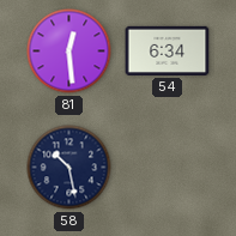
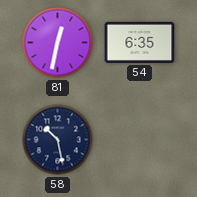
81: 12:29 -> 12:32 (58, 43)
54: 6:34 -> 6:35 (140, 42)
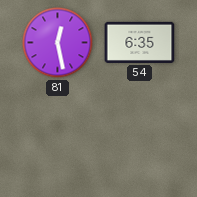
81: 12:32 -> 12:28 (58, 43)
58: 10:28 -> none (58, 140)
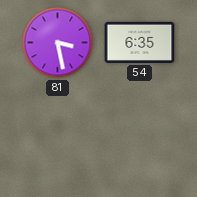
81: 12:28 -> 3:28 (58, 43)
